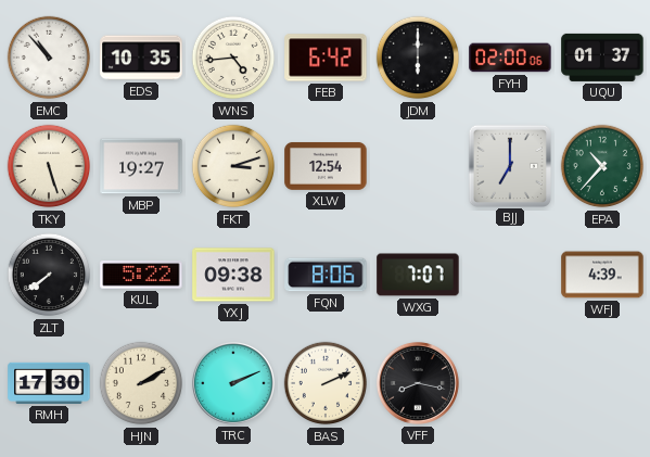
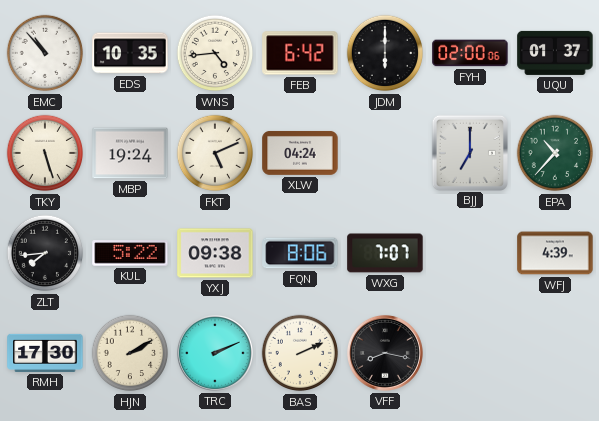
MBP: 19:27 -> 19:24 (130, 153)
FKT: 3:12 -> 5:11 (215, 153)
XLW: 12:54 -> 04:24 (300, 153)
ZLT: 7:39 -> 7:44 (45, 253)
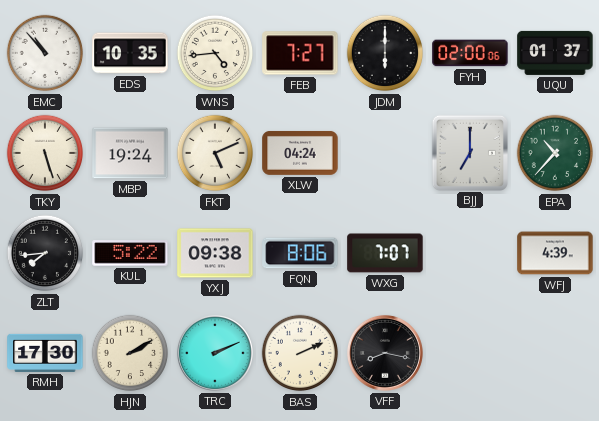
FEB: 6:42 -> 7:27 (300, 53)
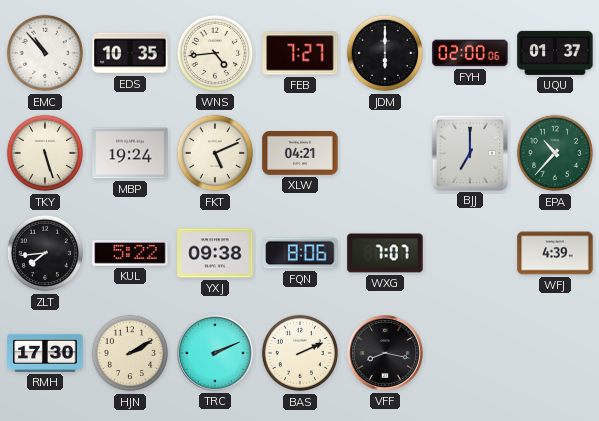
XLW: 04:24 -> 04:21 (300, 153)
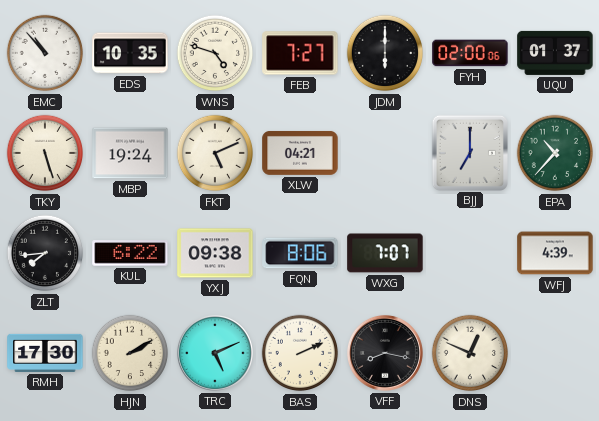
WNS: 4:44 -> 4:48 (215, 53)
KUL: 5:22 -> 6:22 (130, 253)
TRC: 2:11 -> 5:11 (215, 353)
DNS: none -> 12:49 (470, 353)
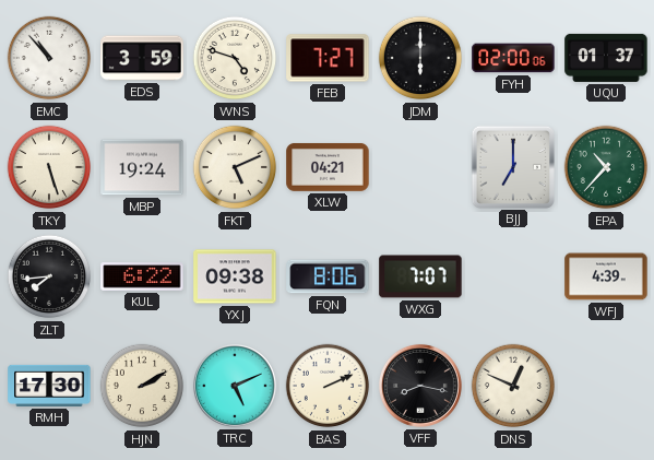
EDS: 10:35 -> 3:59 (142, 58)
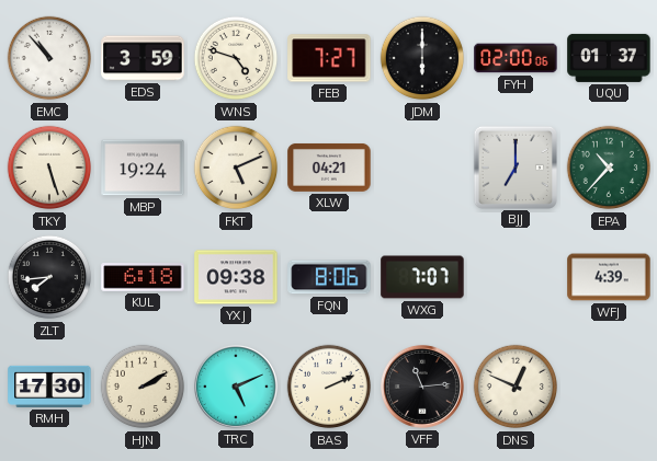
KUL: 6:22 -> 6:18 (143, 277)
VFF: 8:17 -> 11:14 (422, 387)
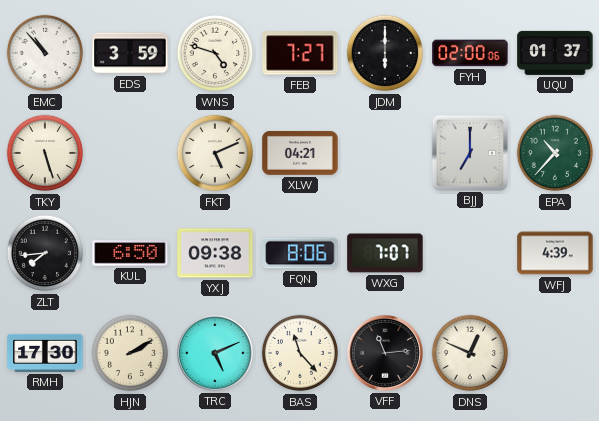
MBP: 19:24 -> none (143, 168)
KUL: 6:18 -> 6:50 (130, 253)
BAS: 2:11 -> 11:23 (300, 353)
